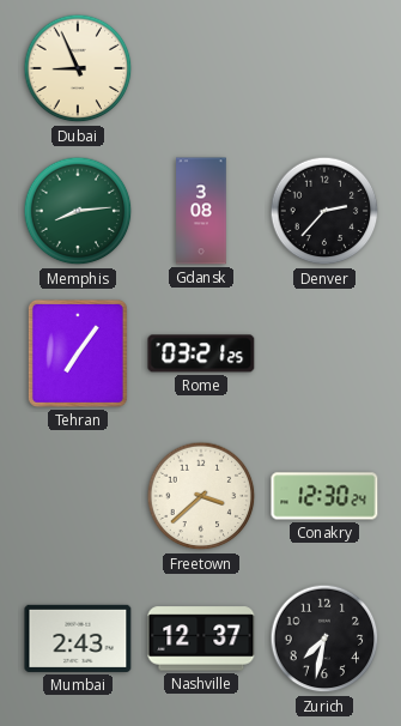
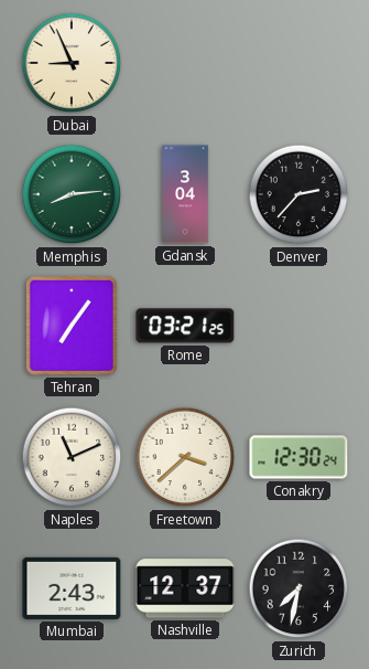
Gdansk: 3:08 -> 3:04 (185, 194)
Naples: none -> 11:11 (72, 457)
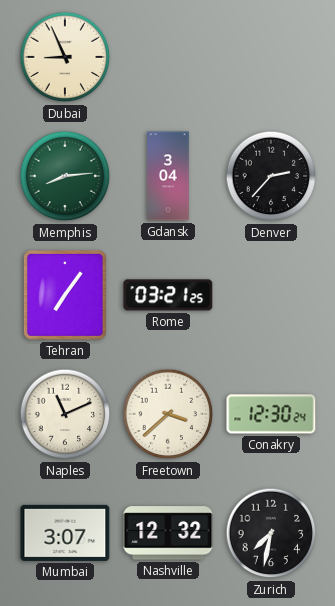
Mumbai: 2:43 -> 3:07 (65, 533)
Nashville: 12:37 -> 12:32 (168, 533)
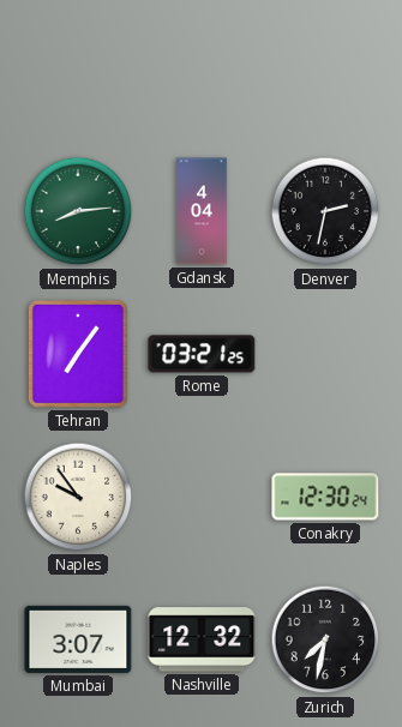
Dubai: 8:56 -> none (65, 57)
Gdansk: 3:04 -> 4:04 (202, 211)
Denver: 2:37 -> 2:32 (325, 211)
Naples: 11:11 -> 9:54 (78, 497)
Freetown: 3:38 -> none (168, 414)
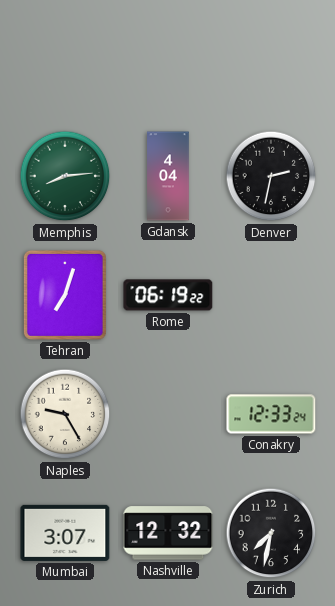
Tehran: 7:06 -> 7:03 (65, 295)
Rome: 03:21 -> 06:19 (168, 295)
Naples: 9:54 -> 9:25 (65, 414)
Conakry: 12:30 -> 12:33 (271, 414)
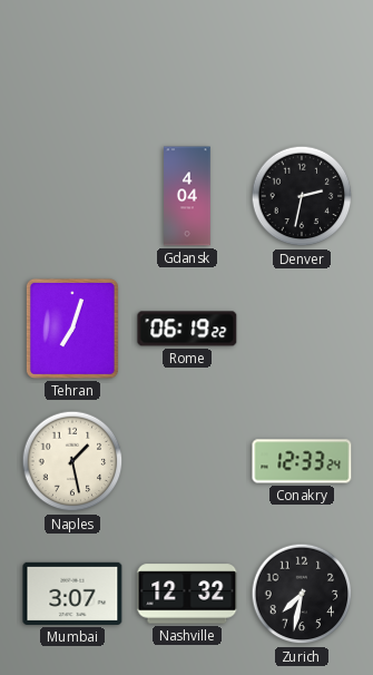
Memphis: 8:14 -> none (65, 176)
Naples: 9:25 -> 1:28 (72, 461)
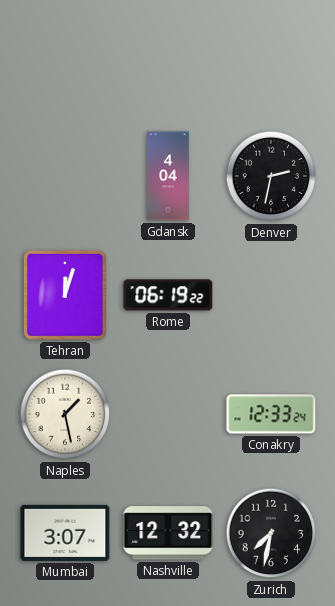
Tehran: 7:03 -> 12:03 (65, 295)
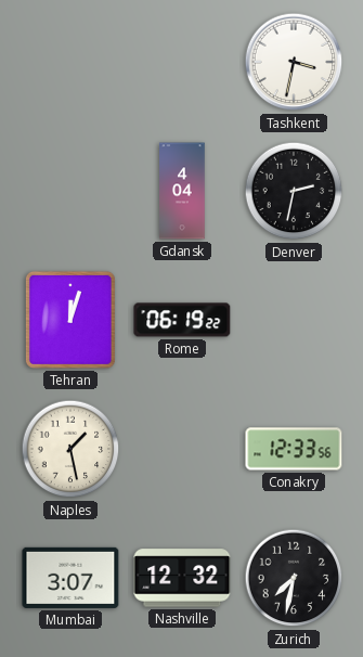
Tashkent: none -> 3:32 (294, 62)
Conakry: 12:33:24 -> 12:33:56 (294, 449)
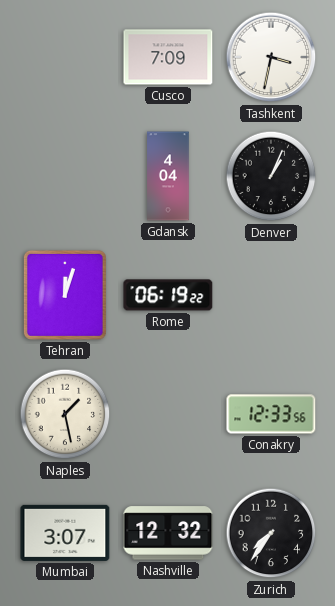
Cusco: none -> 7:09 (168, 57)
Denver: 2:32 -> 1:04 (271, 176)
Zurich: 7:32 -> 7:36 (271, 533)
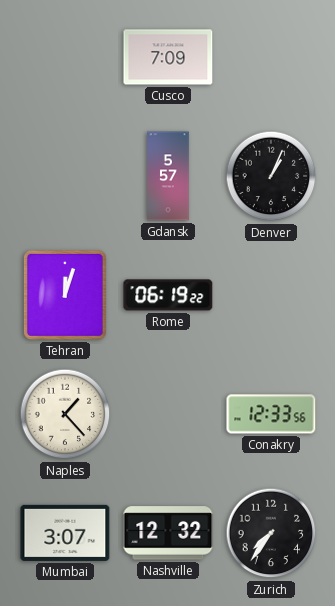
Tashkent: 3:32 -> none (271, 57)
Gdansk: 4:04 -> 5:57 (168, 176)
Naples: 1:28 -> 1:23 (65, 414)
